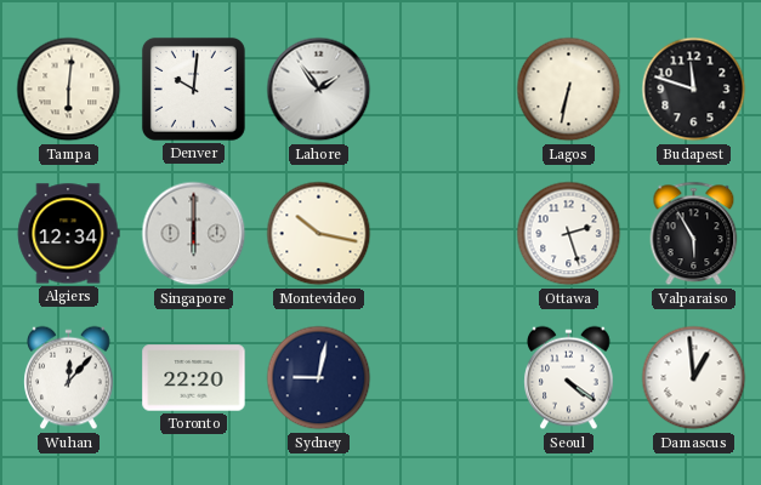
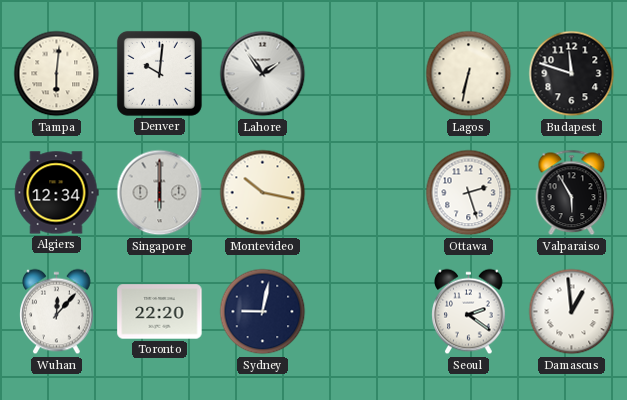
Seoul: 4:21 -> 2:21 (469, 312)
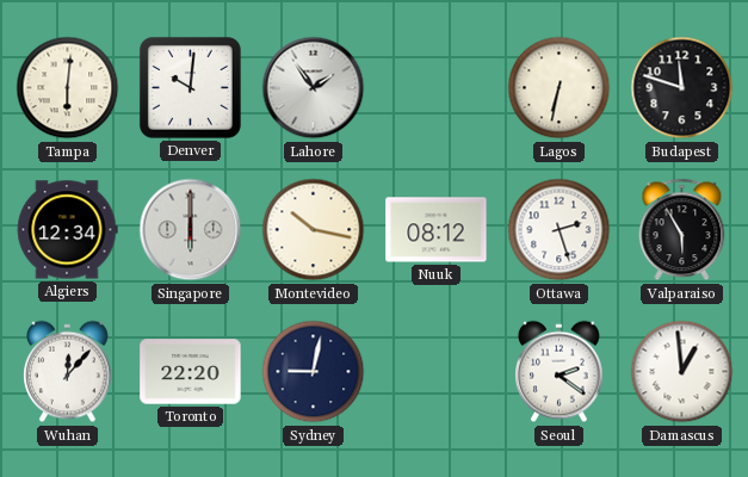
Nuuk: none -> 08:12 (437, 230)
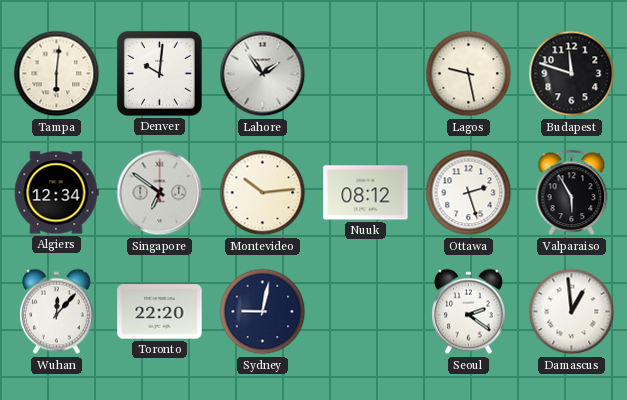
Lagos: 6:32 -> 9:28 (469, 74)
Singapore: 6:00 -> 6:51 (160, 193)
Montevideo: 10:17 -> 10:14 (263, 193)
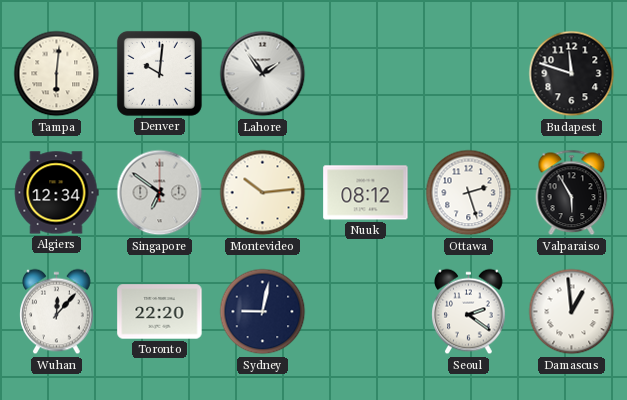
Lagos: 9:28 -> none (469, 74)
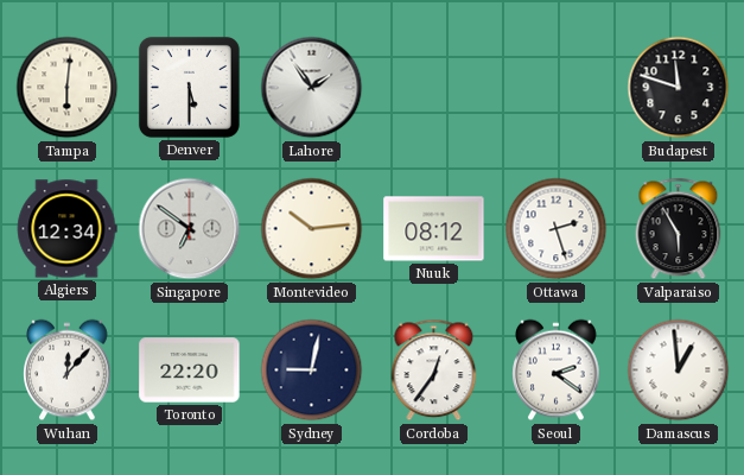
Denver: 10:01 -> 5:30 (189, 87)
Cordoba: none -> 12:36 (434, 370)
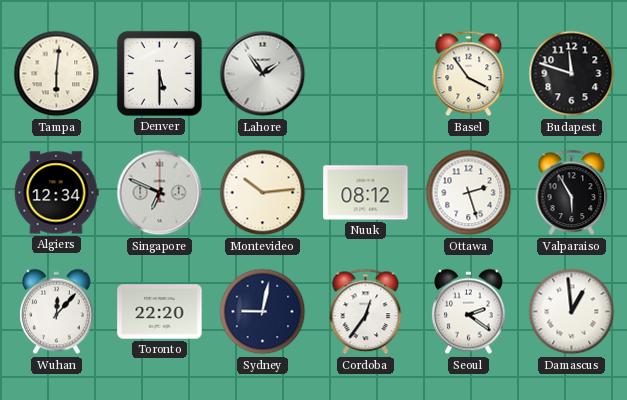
Basel: none -> 3:54 (469, 74)
Singapore: 6:51 -> 6:49 (160, 193)
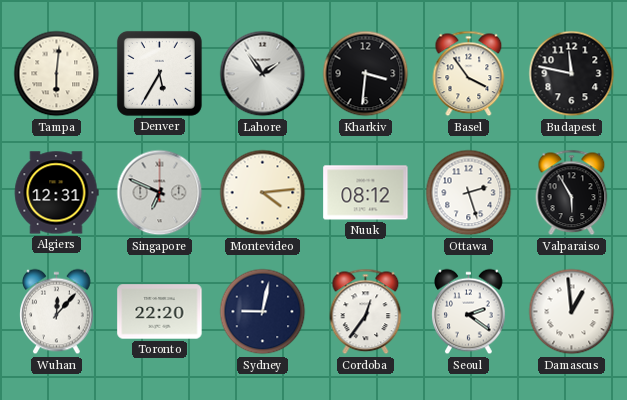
Denver: 5:30 -> 5:35 (159, 73)
Kharkiv: none -> 3:31 (366, 74)
Budapest: 11:48 -> 11:47 (572, 74)
Algiers: 12:34 -> 12:31 (56, 193)
Montevideo: 10:14 -> 4:14 (263, 193)
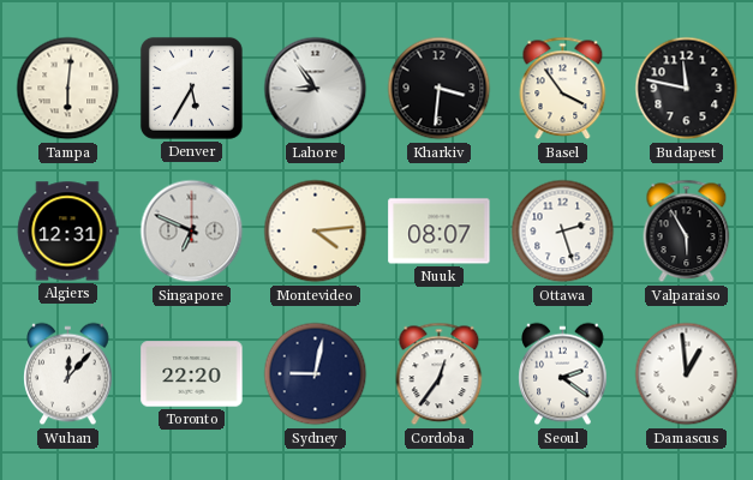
Lahore: 1:54 -> 8:54 (316, 89)
Nuuk: 08:12 -> 08:07 (440, 232)
